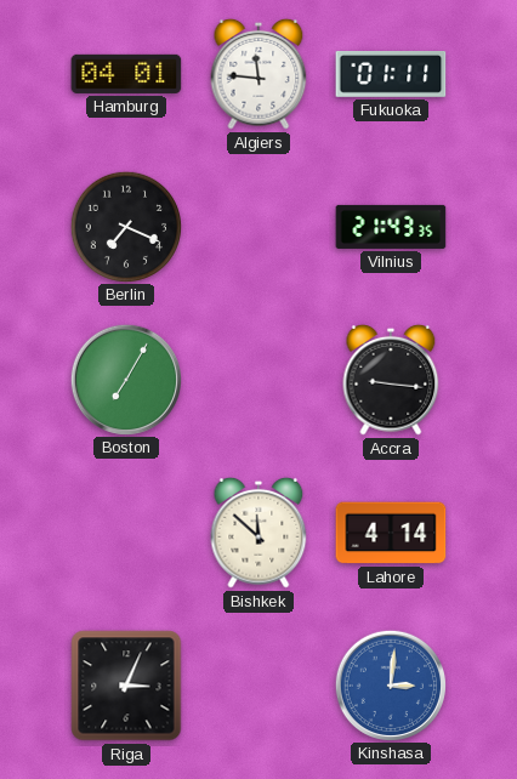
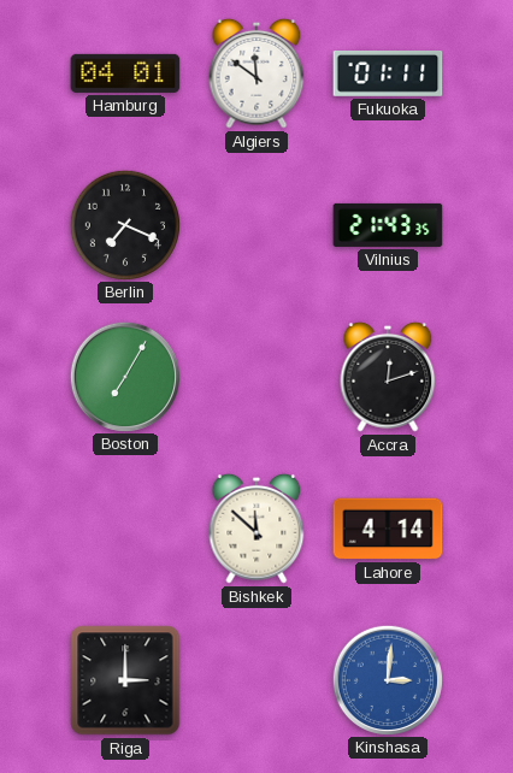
Algiers: 11:46 -> 11:51 (256, 73)
Accra: 9:16 -> 12:12 (388, 377)
Riga: 3:04 -> 3:00 (125, 680)
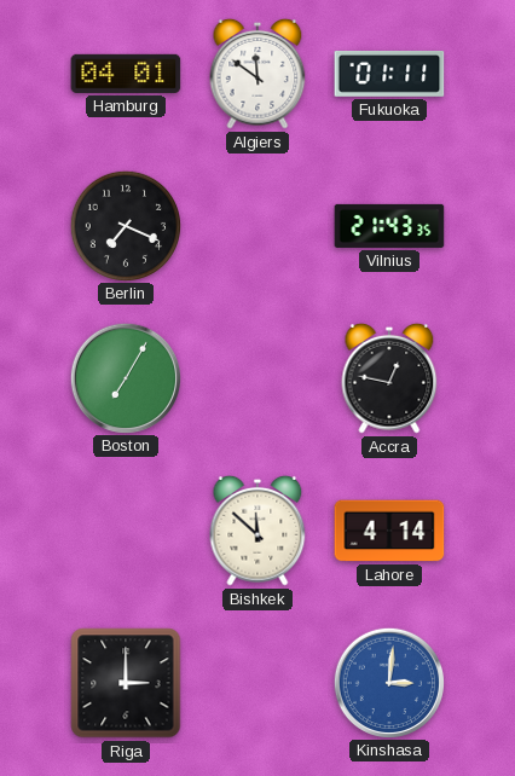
Accra: 12:12 -> 12:47 (389, 378)
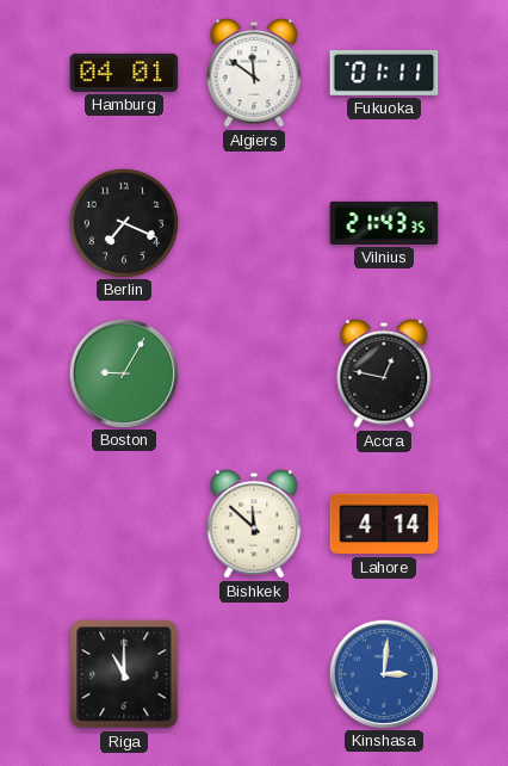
Boston: 7:05 -> 9:05 (123, 372)
Riga: 3:00 -> 11:00 (124, 674)
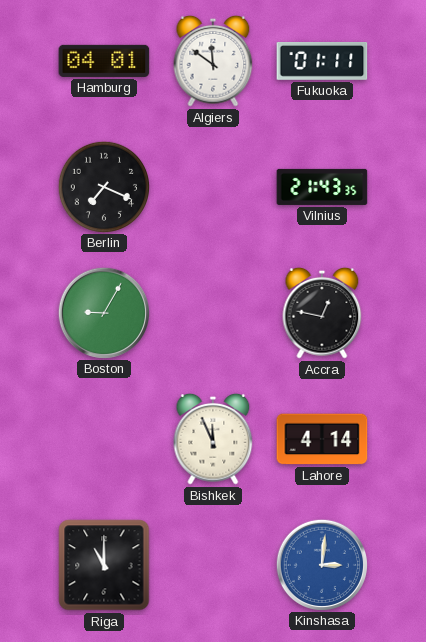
Bishkek: 11:52 -> 11:56 (213, 439)
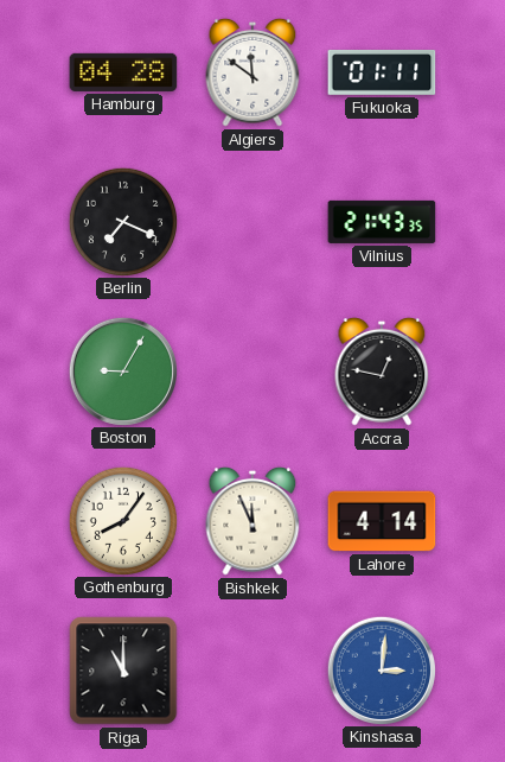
Hamburg: 04:01 -> 04:28 (123, 72)
Gothenburg: none -> 8:06 (122, 520)
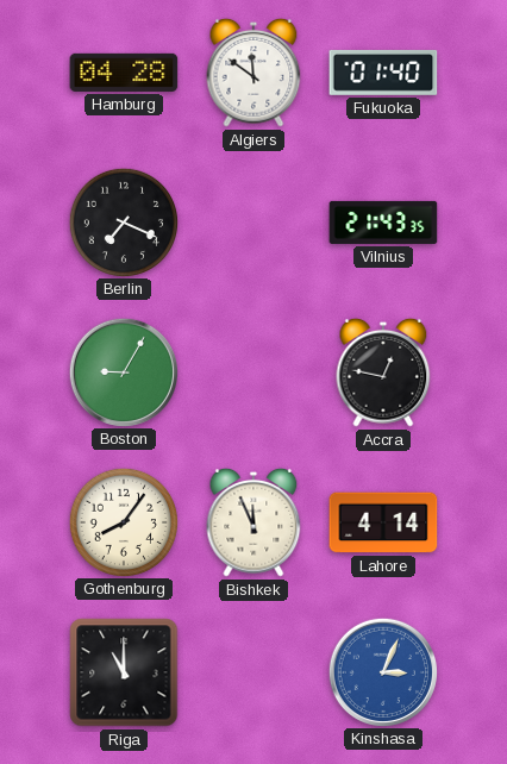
Fukuoka: 01:11 -> 01:40 (383, 74)
Kinshasa: 3:01 -> 3:04 (382, 671)
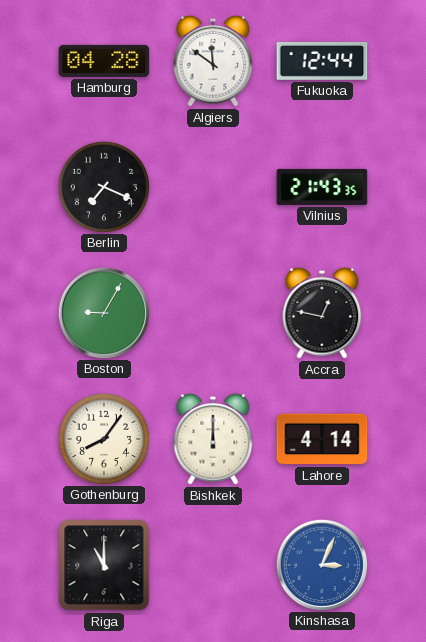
Fukuoka: 01:40 -> 12:44 (322, 62)
Bishkek: 11:56 -> 12:00 (213, 439)
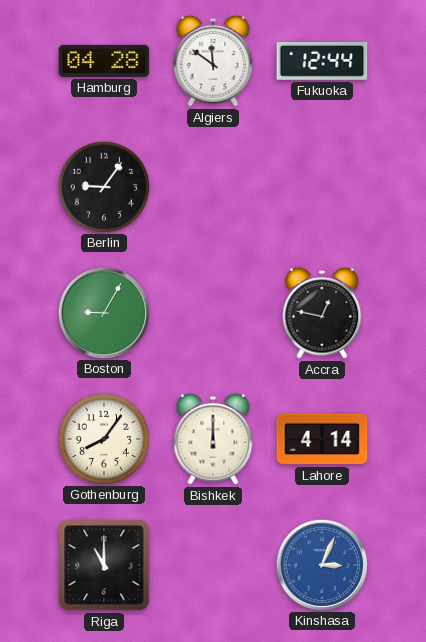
Berlin: 7:19 -> 9:06 (103, 186)
Vilnius: 21:43 -> none (322, 187)
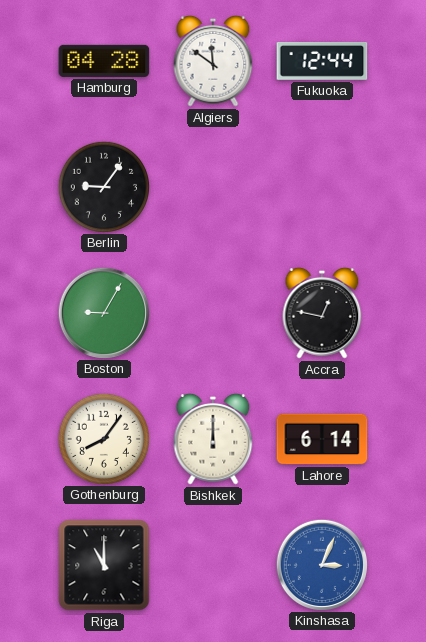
Lahore: 4:14 -> 6:14 (322, 439)
